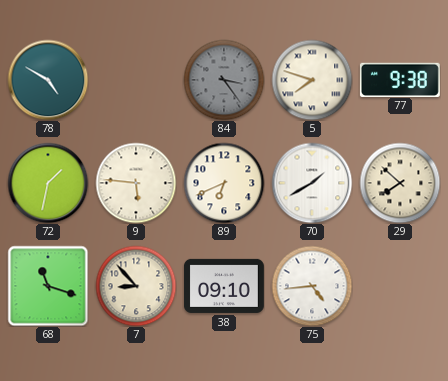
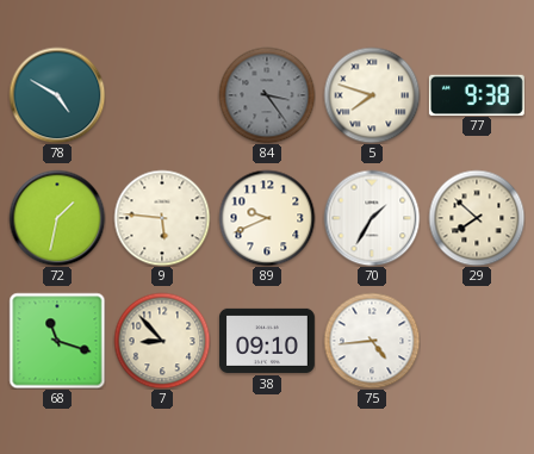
89: 6:41 -> 9:41 (267, 218)
70: 1:40 -> 1:35 (372, 218)
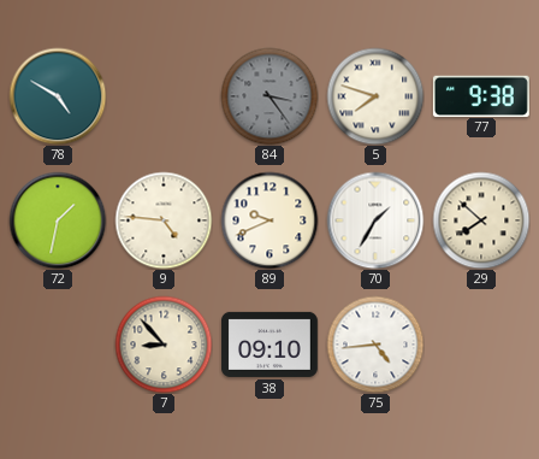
9: 5:46 -> 4:46 (164, 220)
68: 11:18 -> none (57, 341)
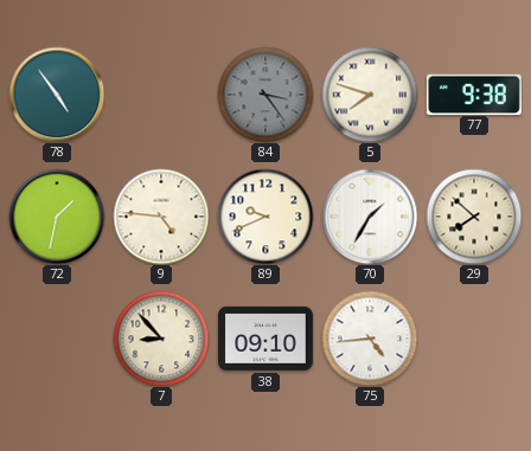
78: 4:50 -> 4:54 (57, 95)
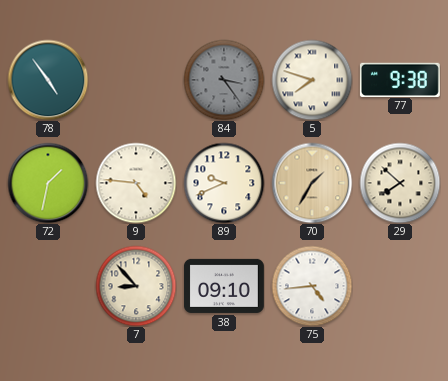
70 dial: white -> champagne (312, 183)
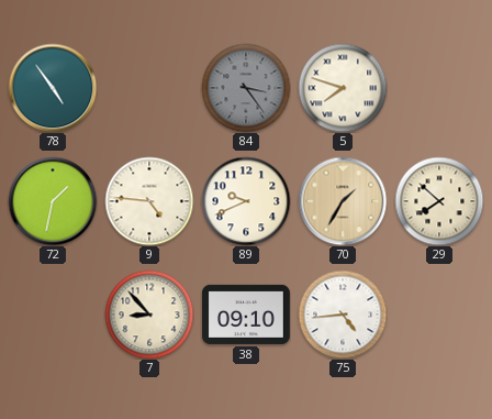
77: 9:38 -> none (400, 79)
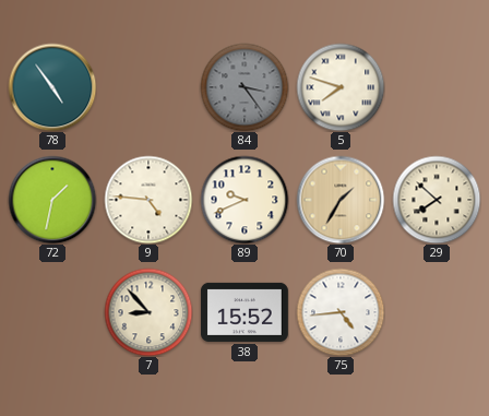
38: 09:10 -> 15:52 (244, 312)
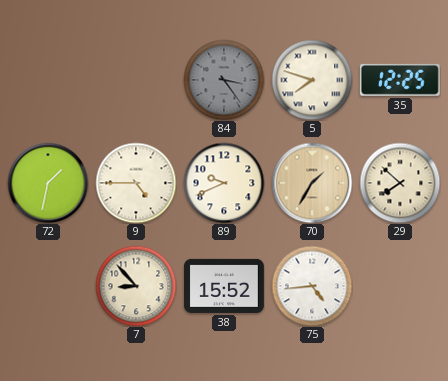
78: 4:54 -> none (52, 87)
35: none -> 12:25 (400, 80)
9: 4:46 -> 4:45 (136, 183)
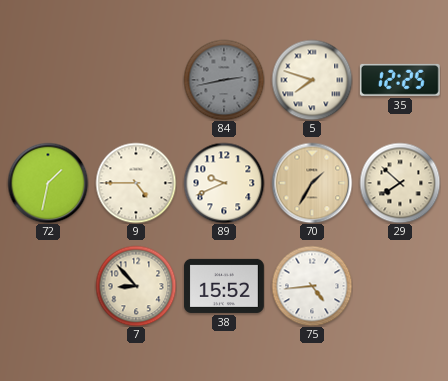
84: 3:24 -> 2:43 (224, 80)
